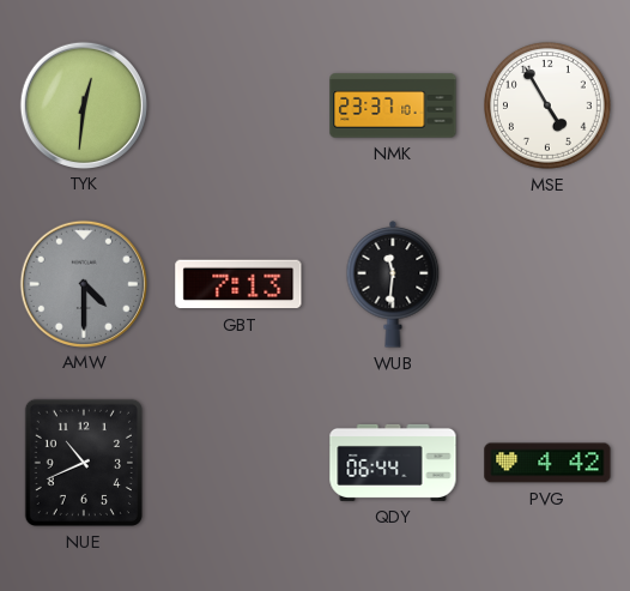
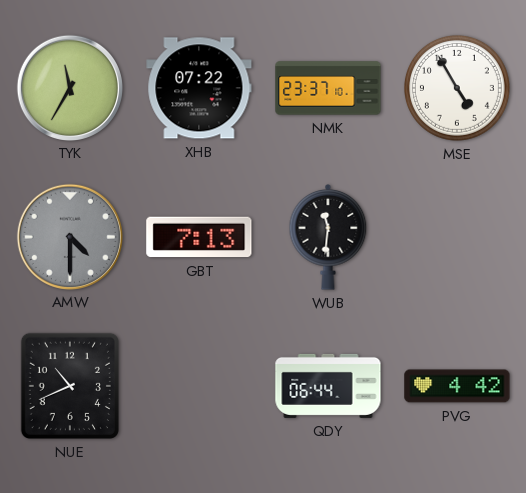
TYK: 12:31 -> 11:35 (69, 87)
XHB: none -> 07:22 (199, 88)
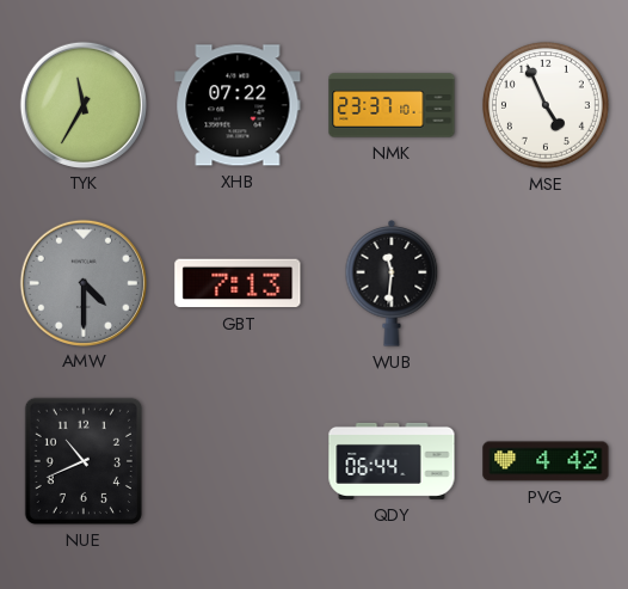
MSE: 4:55 -> 4:56 (546, 105)
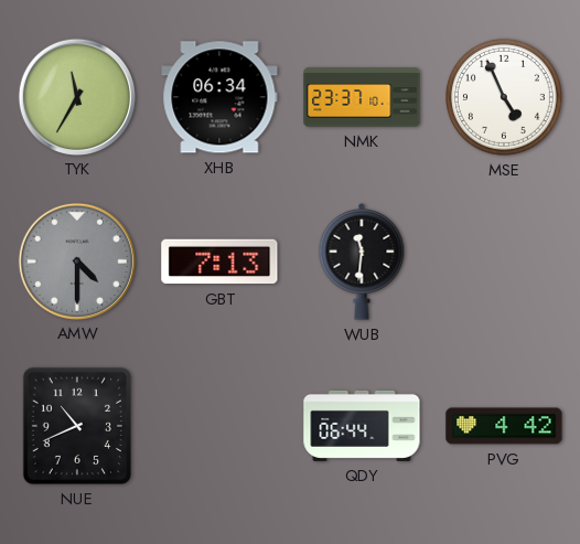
XHB: 07:22 -> 06:34 (219, 97)
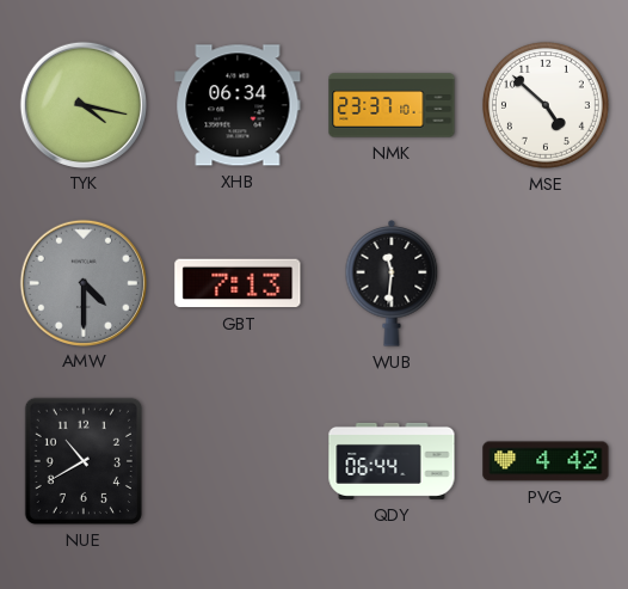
TYK: 11:35 -> 4:17 (82, 104)
MSE: 4:56 -> 4:52 (546, 105)
NUE: 10:41 -> 10:40 (84, 461)
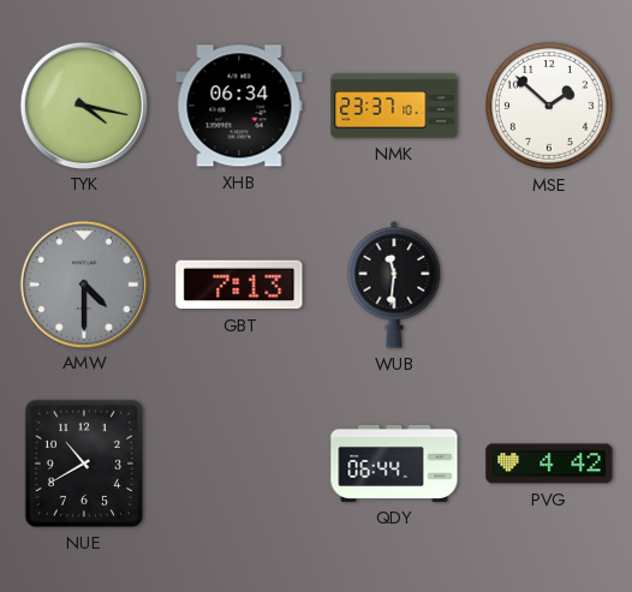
MSE: 4:52 -> 1:52 (549, 106)
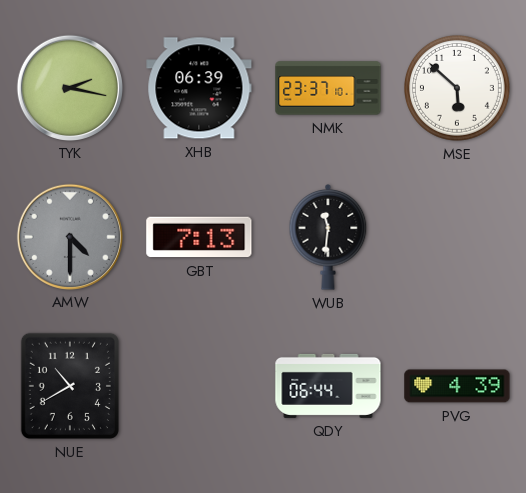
TYK: 4:17 -> 2:17 (69, 87)
XHB: 06:34 -> 06:39 (199, 88)
MSE: 1:52 -> 5:52 (457, 88)
PVG: 4:42 -> 4:39 (457, 386)
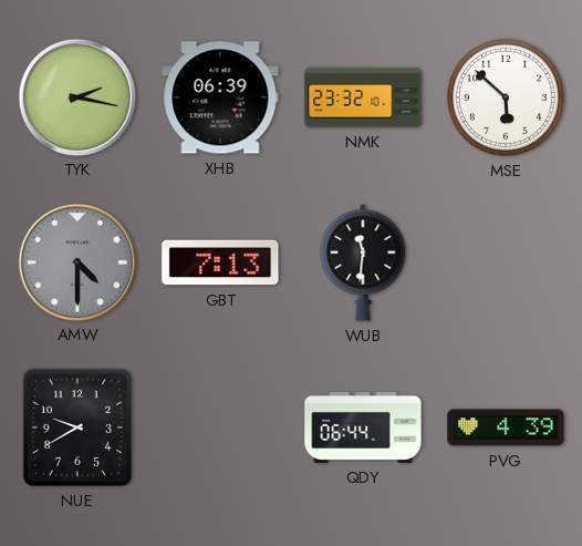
NMK: 23:37 -> 23:32 (363, 97)
NUE: 10:40 -> 9:40 (77, 427)
